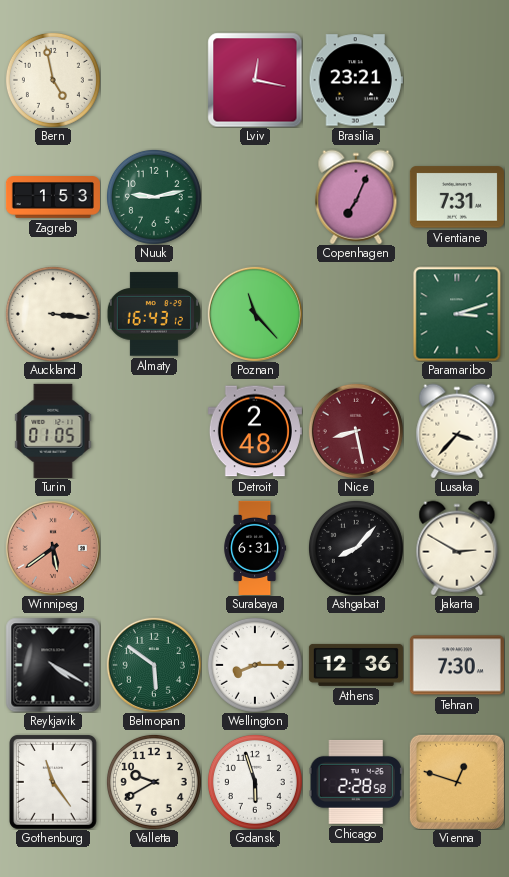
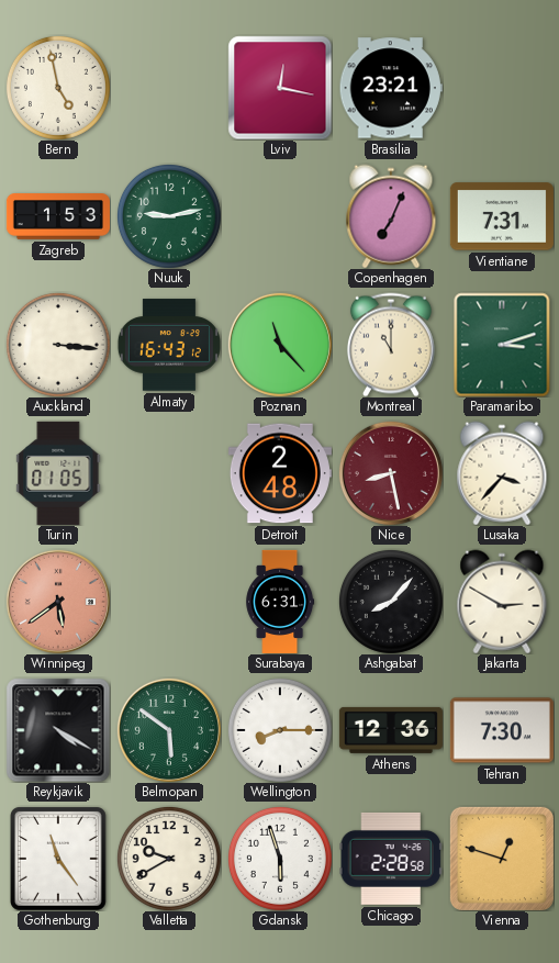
Montreal: none -> 11:00 (391, 345)
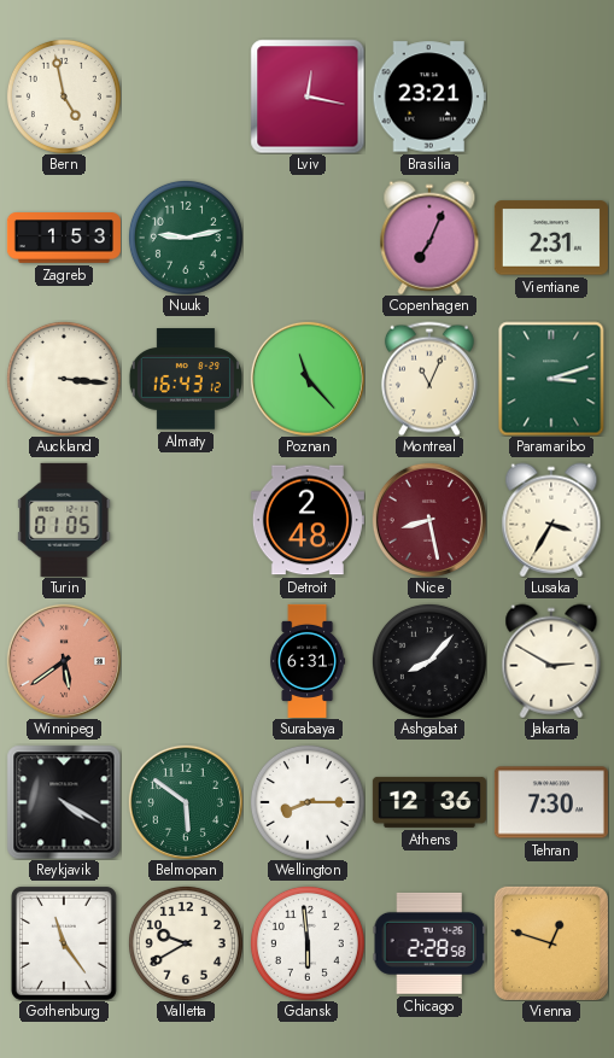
Vientiane: 7:31 -> 2:31 (551, 238)
Montreal: 11:00 -> 11:04 (429, 379)
Lusaka: 3:37 -> 3:35 (551, 520)
Gdansk: 5:57 -> 5:59 (308, 943)
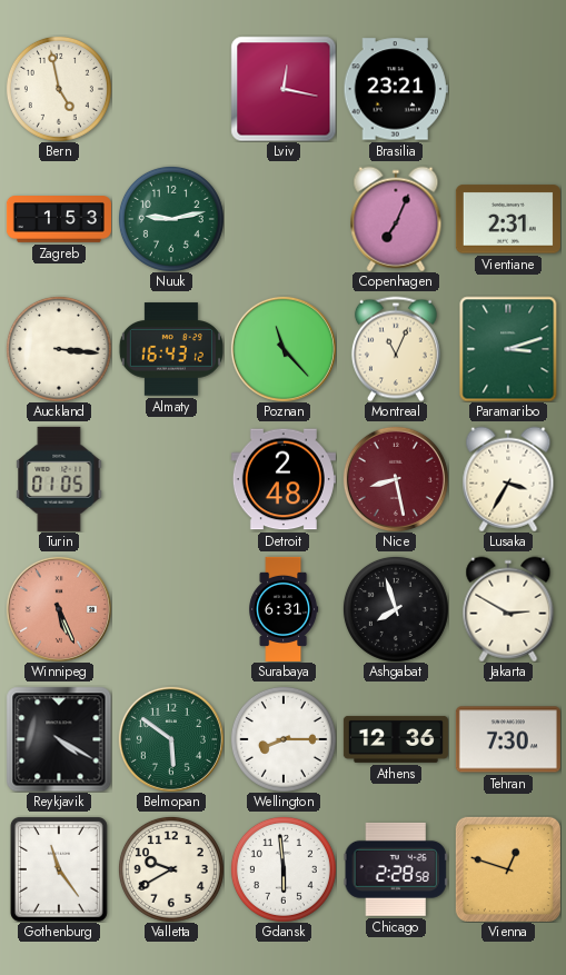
Winnipeg: 5:39 -> 5:26 (59, 609)
Ashgabat: 8:07 -> 7:57 (396, 609)
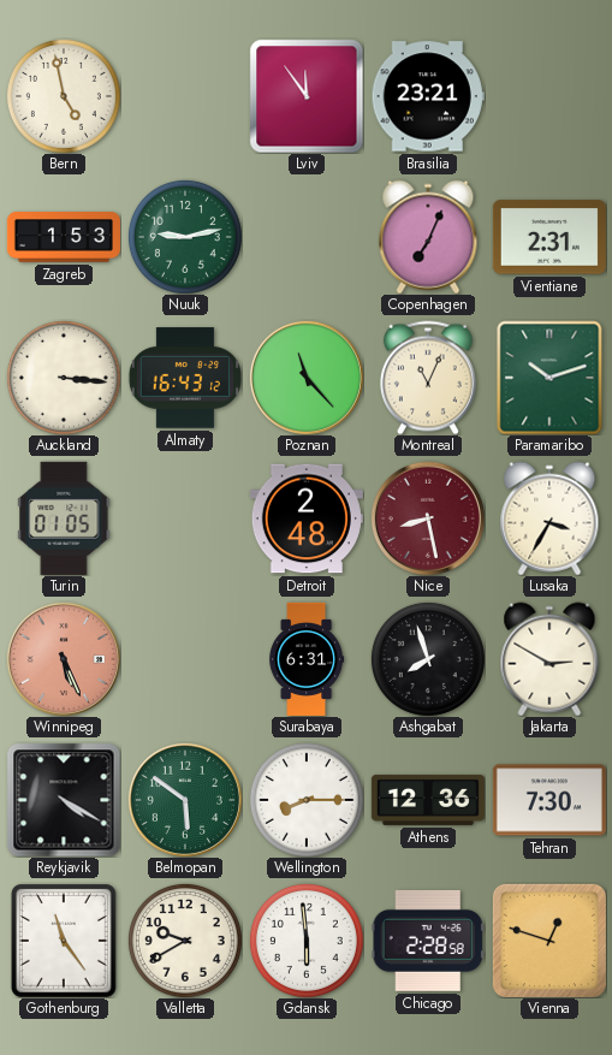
Lviv: 12:17 -> 11:54 (307, 96)
Paramaribo: 3:12 -> 10:12 (549, 378)
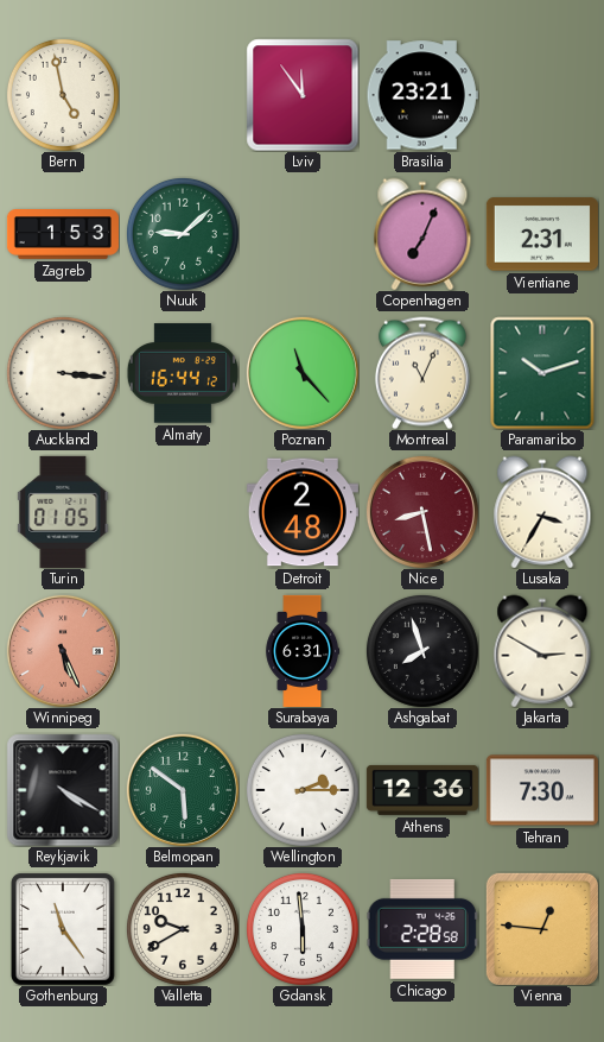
Nuuk: 9:13 -> 9:08 (183, 234)
Almaty: 16:43 -> 16:44 (183, 373)
Wellington: 8:15 -> 2:15 (303, 790)
Vienna: 12:48 -> 12:46 (542, 929)
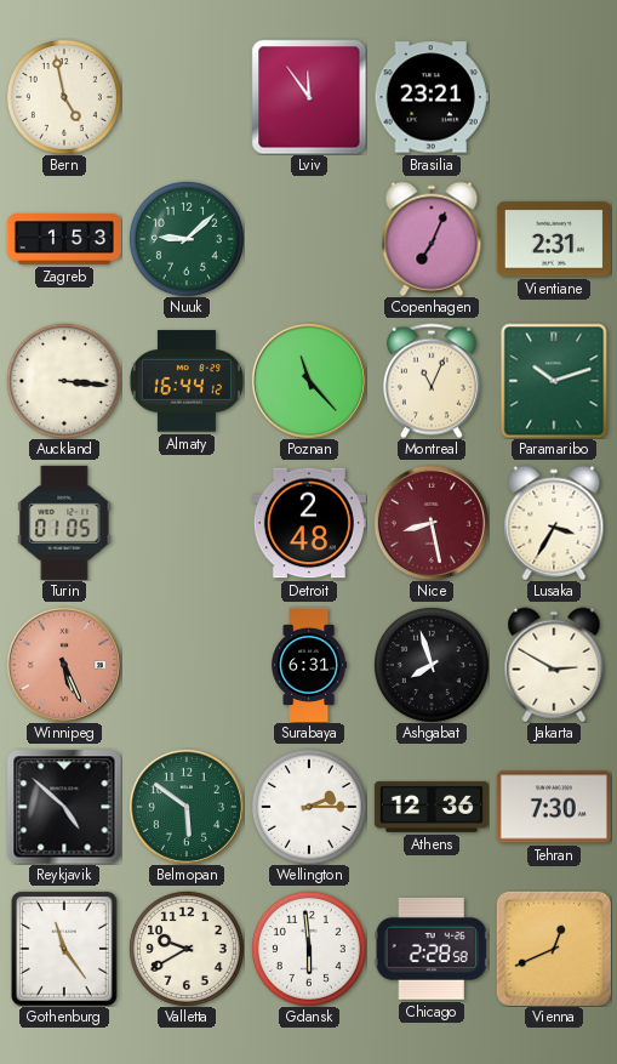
Reykjavik: 4:20 -> 4:52 (64, 807)
Vienna: 12:46 -> 12:41 (554, 949)
